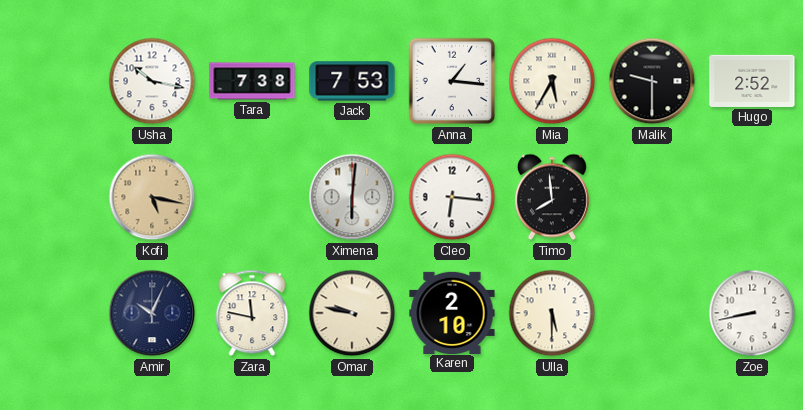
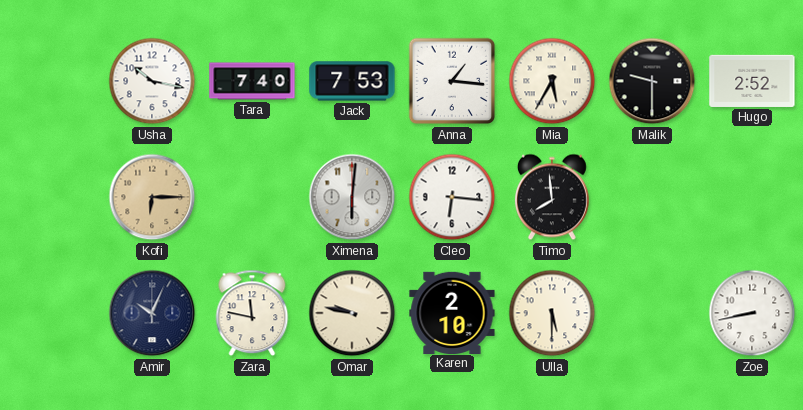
Tara: 7:38 -> 7:40 (252, 81)
Kofi: 5:17 -> 6:15 (152, 197)
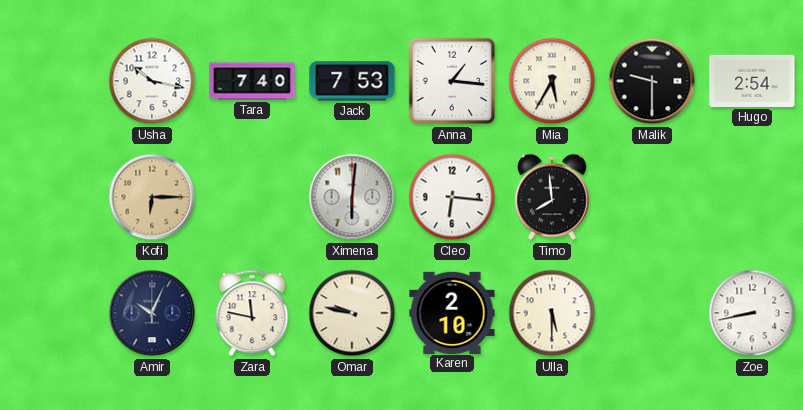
Hugo: 2:52 -> 2:54 (752, 81)
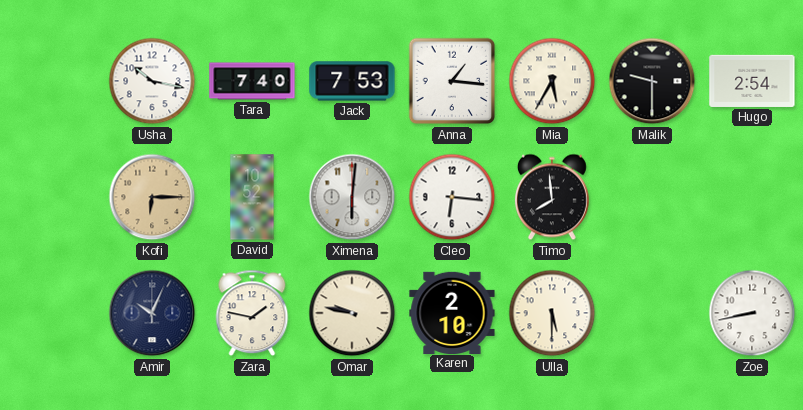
David: none -> 10:52 (252, 197)
Zara: 11:47 -> 1:47 (252, 313)
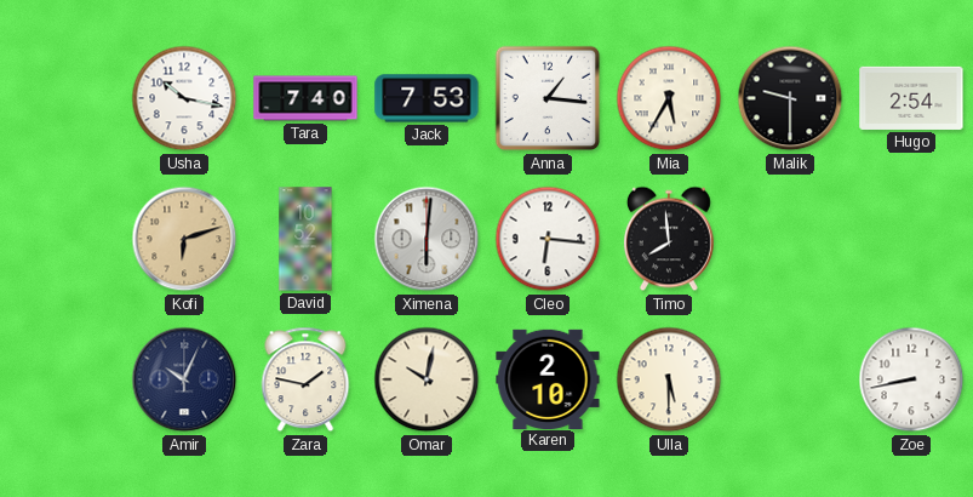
Kofi: 6:15 -> 6:12 (184, 239)
Omar: 9:47 -> 10:02 (427, 379)
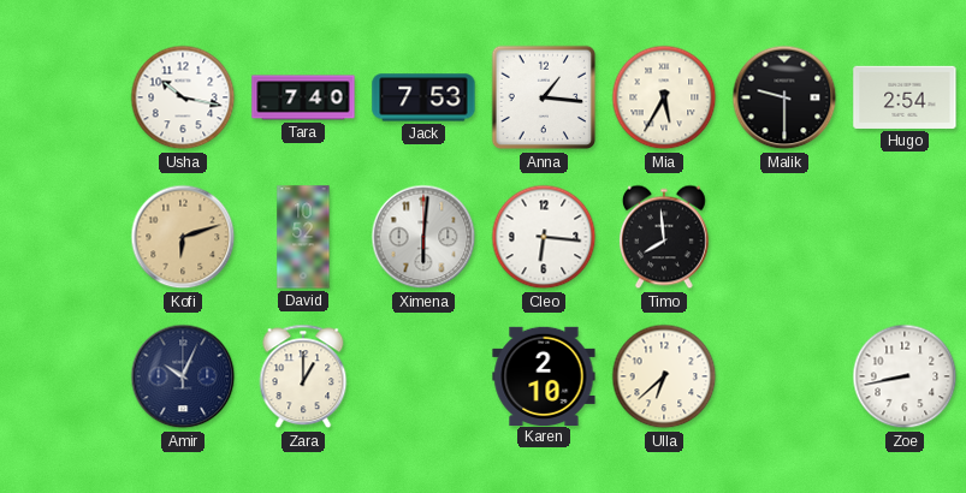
Zara: 1:47 -> 1:00 (303, 376)
Omar: 10:02 -> none (427, 379)
Ulla: 5:30 -> 6:38 (664, 376)
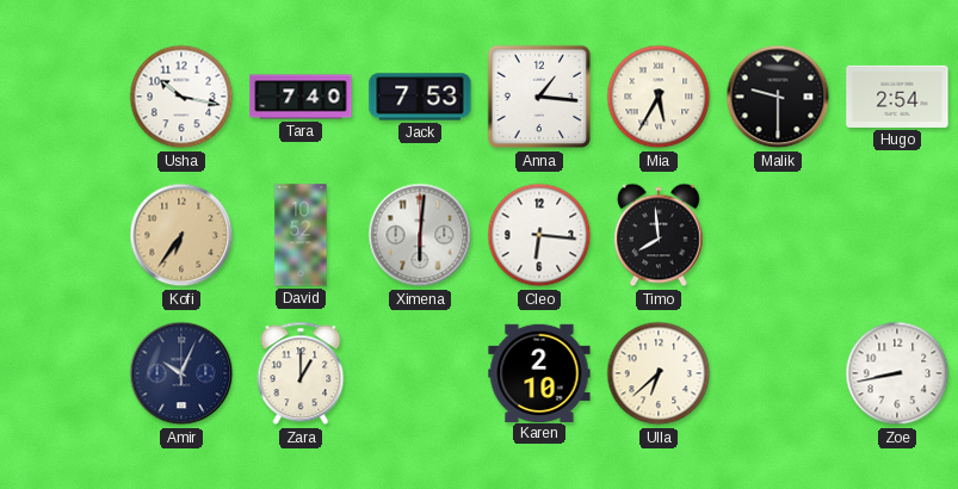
Kofi: 6:12 -> 6:36 (181, 235)
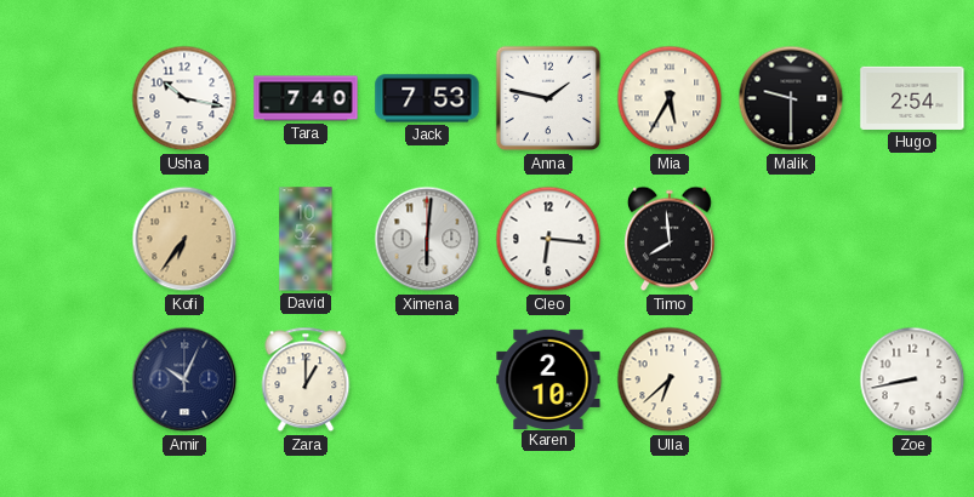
Anna: 1:16 -> 1:47 (548, 98)
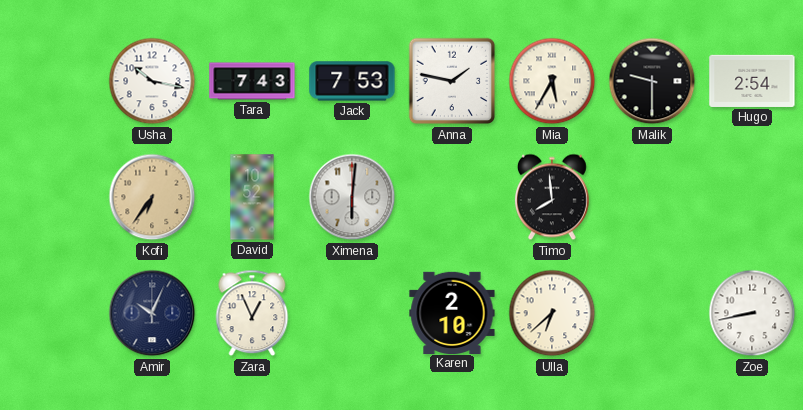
Tara: 7:40 -> 7:43 (252, 81)
Cleo: 6:16 -> none (548, 239)
Zara: 1:00 -> 12:56 (252, 313)
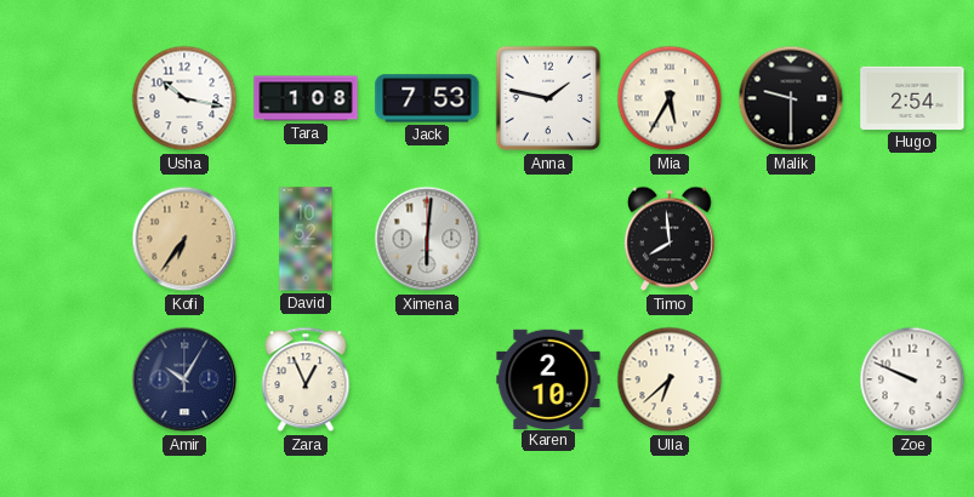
Tara: 7:43 -> 1:08 (306, 98)
Amir: 10:04 -> 10:05 (184, 379)
Zoe: 8:43 -> 9:49 (912, 379)
